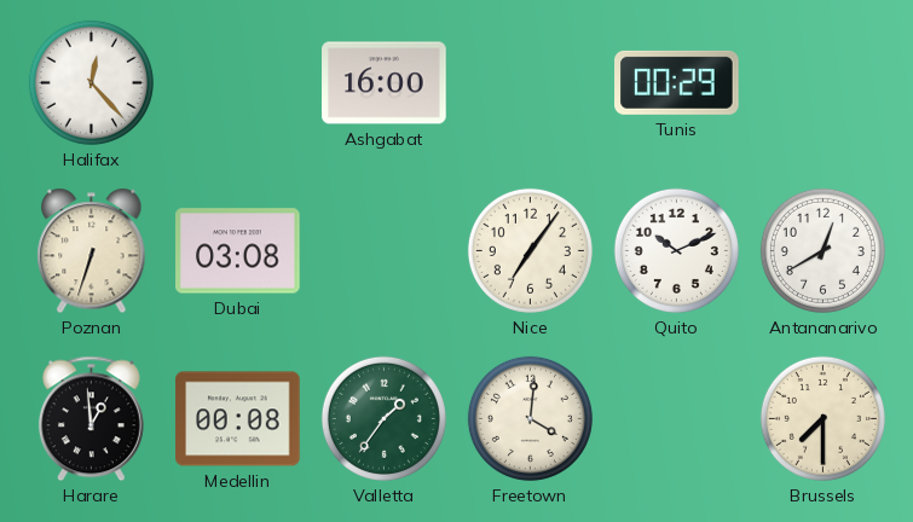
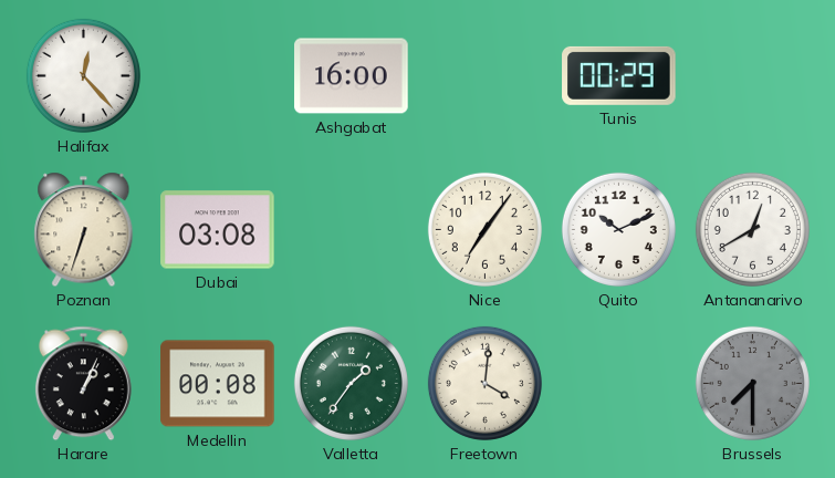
Harare: 12:59 -> 1:04 (83, 384)
Brussels dial: cream -> grey (752, 383)
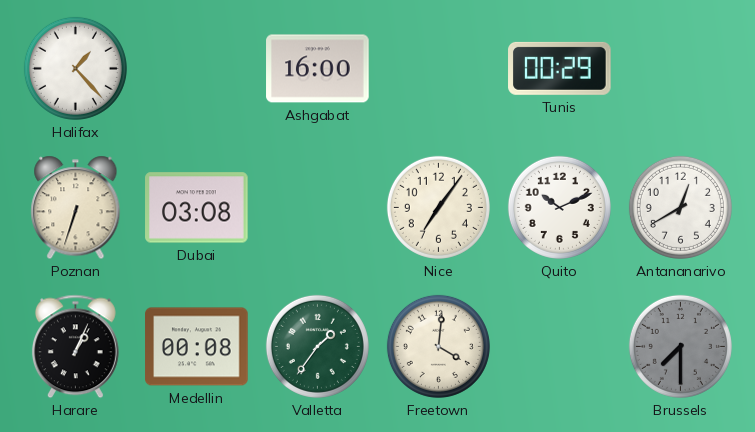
Halifax: 12:23 -> 1:23 (75, 68)
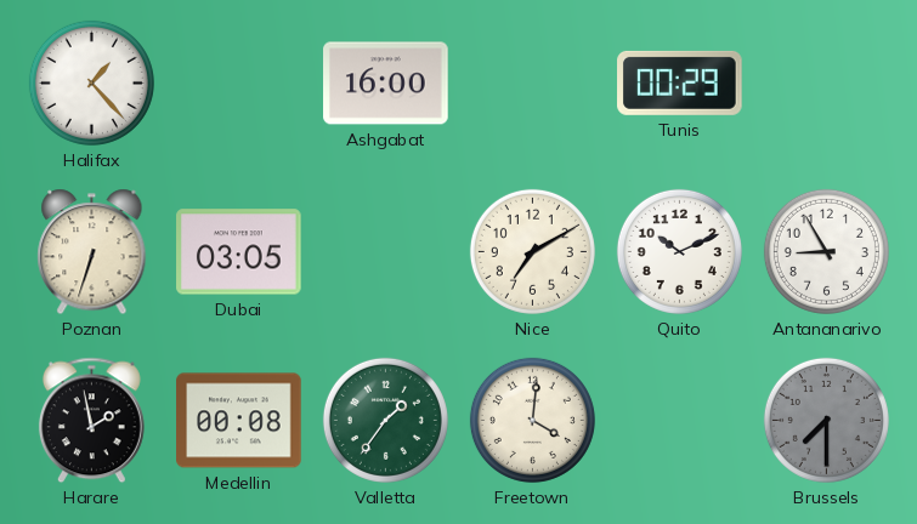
Dubai: 03:08 -> 03:05 (239, 252)
Nice: 7:06 -> 7:10 (532, 251)
Antananarivo: 12:40 -> 8:55 (826, 251)
Harare: 1:04 -> 1:58 (91, 421)
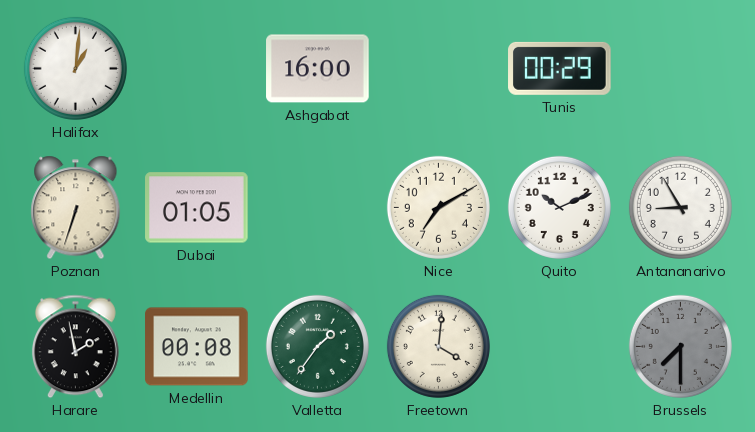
Halifax: 1:23 -> 1:01 (75, 68)
Dubai: 03:05 -> 01:05 (197, 208)
